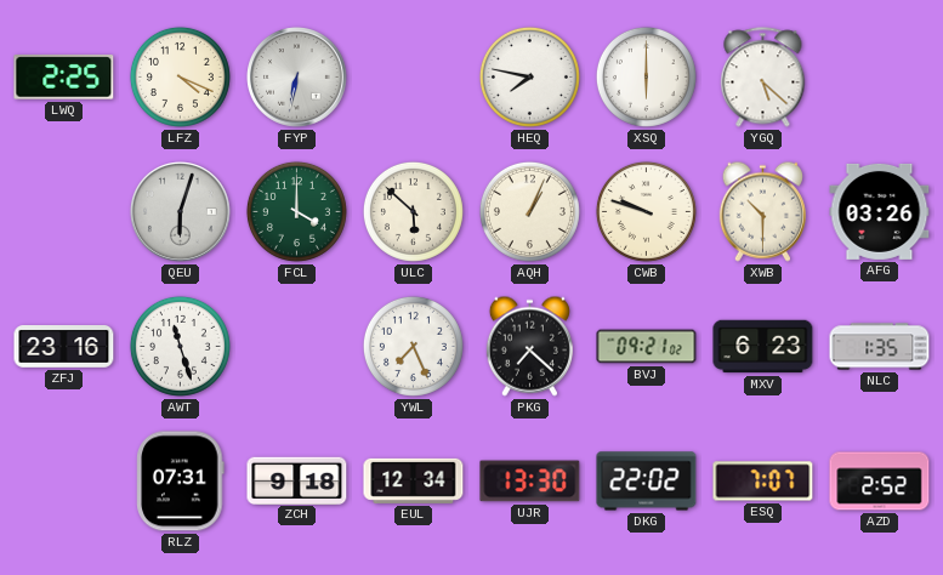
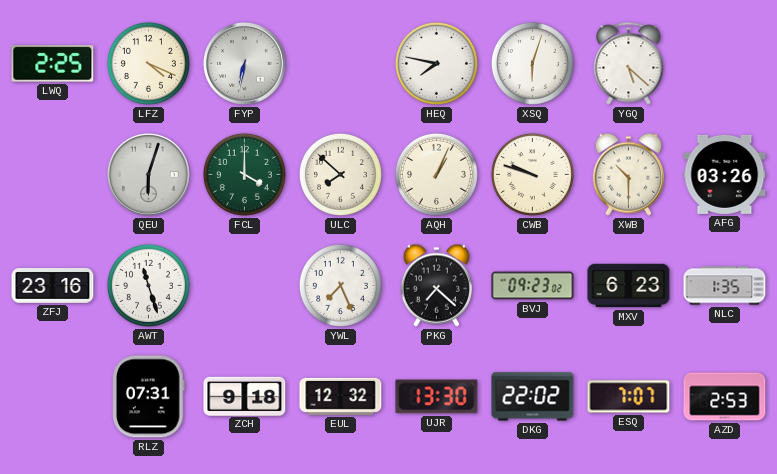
XSQ: 6:00 -> 6:03 (532, 63)
ULC: 5:52 -> 7:52 (340, 174)
BVJ: 09:21 -> 09:23 (533, 286)
EUL: 12:34 -> 12:32 (341, 396)
AZD: 2:52 -> 2:53 (725, 397)
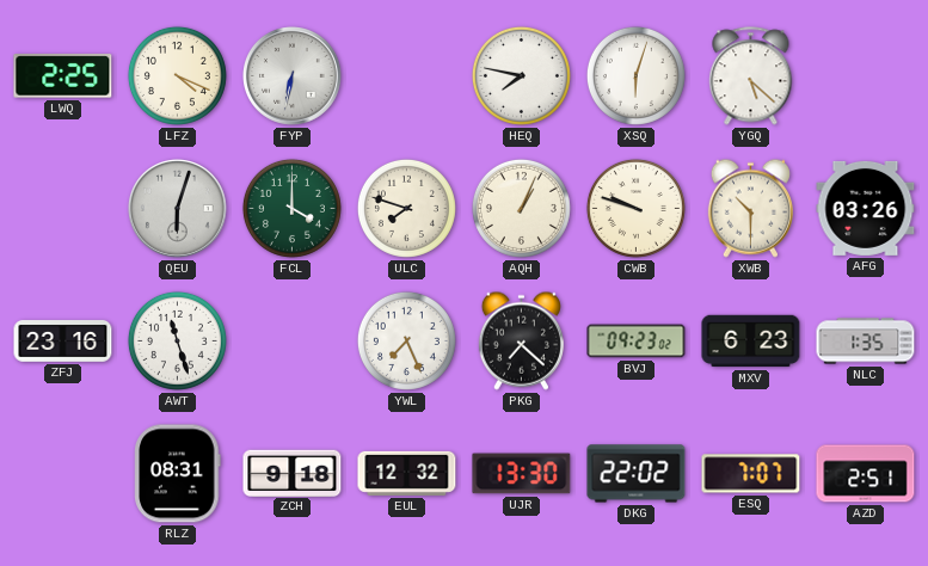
ULC: 7:52 -> 7:48 (406, 208)
RLZ: 07:31 -> 08:31 (178, 474)
AZD: 2:53 -> 2:51 (866, 474)
